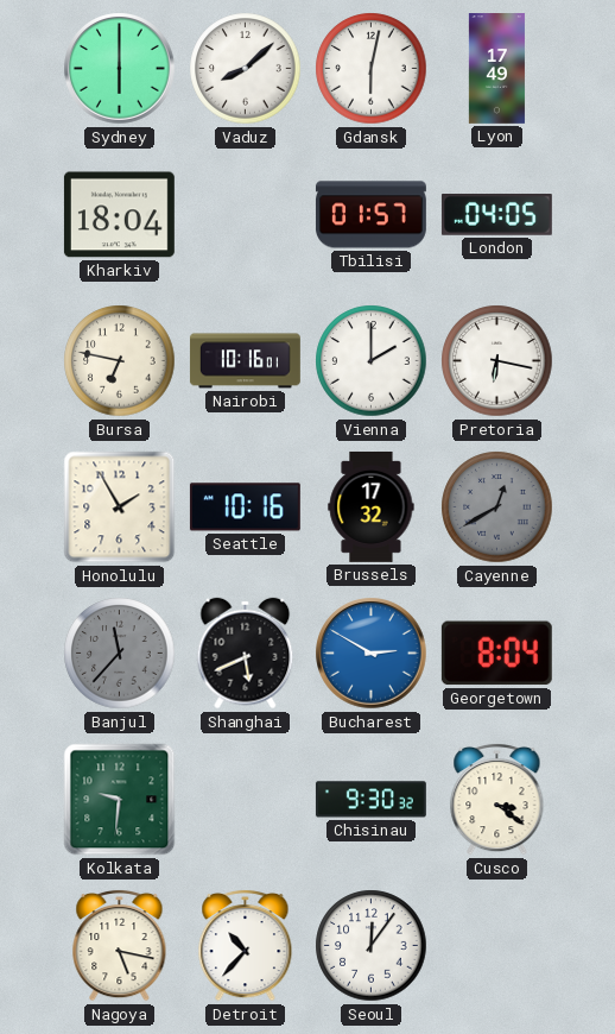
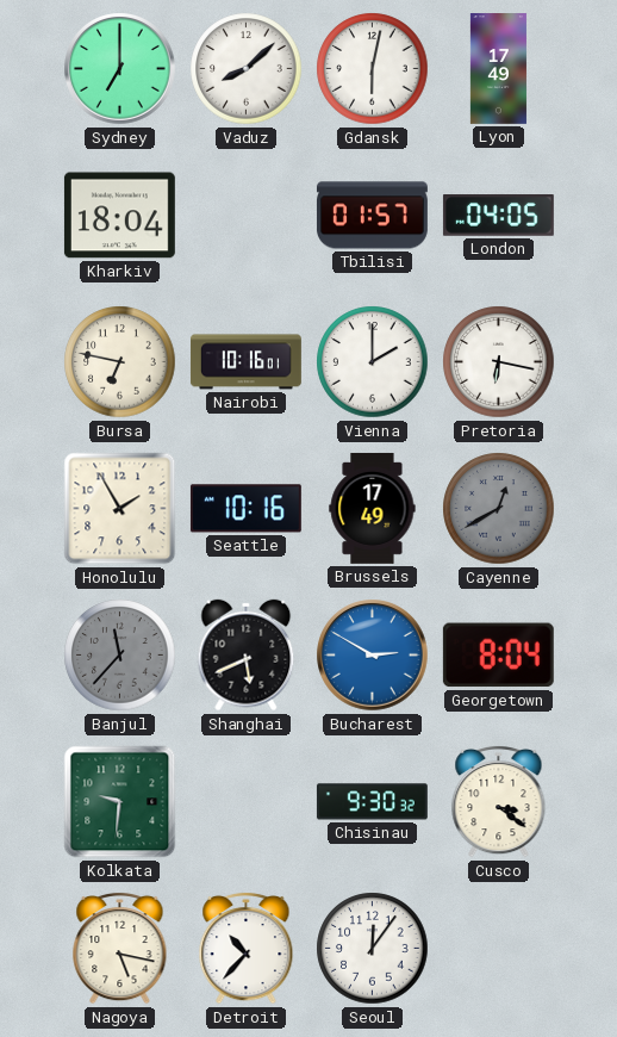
Sydney: 6:00 -> 7:00 (120, 69)
Brussels: 17:32 -> 17:49 (373, 508)
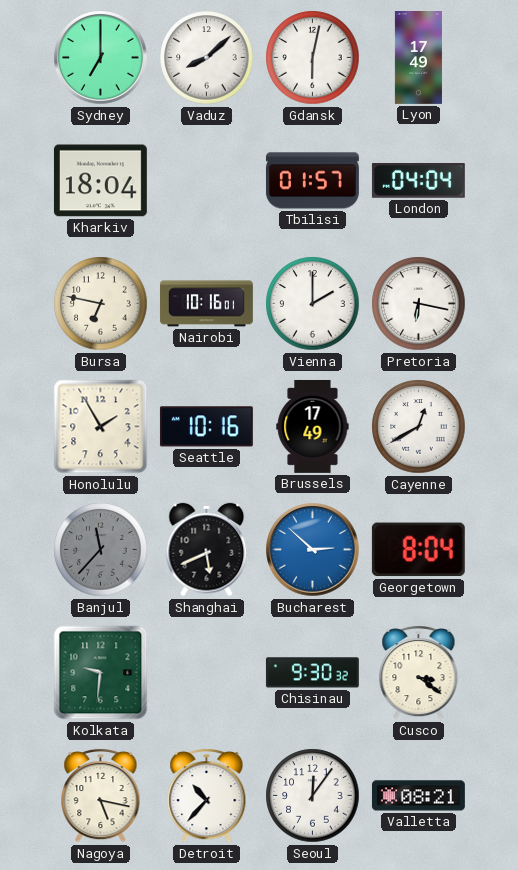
London: 04:05 -> 04:04 (418, 181)
Cayenne dial: grey -> white (419, 427)
Bucharest: 2:50 -> 2:52 (313, 550)
Valletta: none -> 08:21 (418, 796)
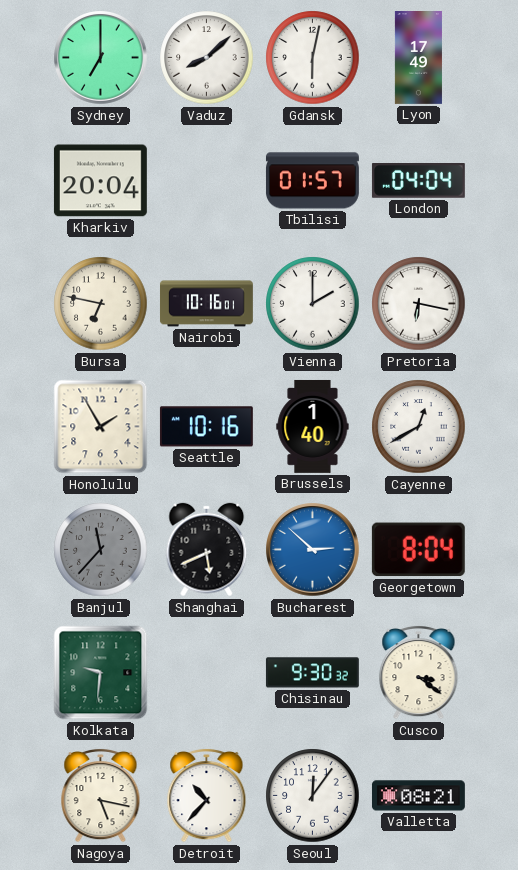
Kharkiv: 18:04 -> 20:04 (100, 181)
Brussels: 17:49 -> 1:40 (313, 426)
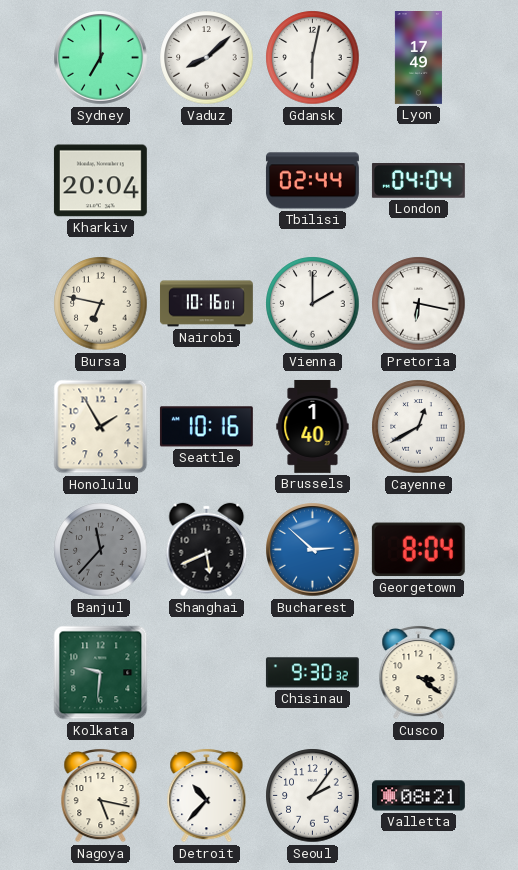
Tbilisi: 01:57 -> 02:44 (312, 181)
Seoul: 12:06 -> 2:06 (313, 796)
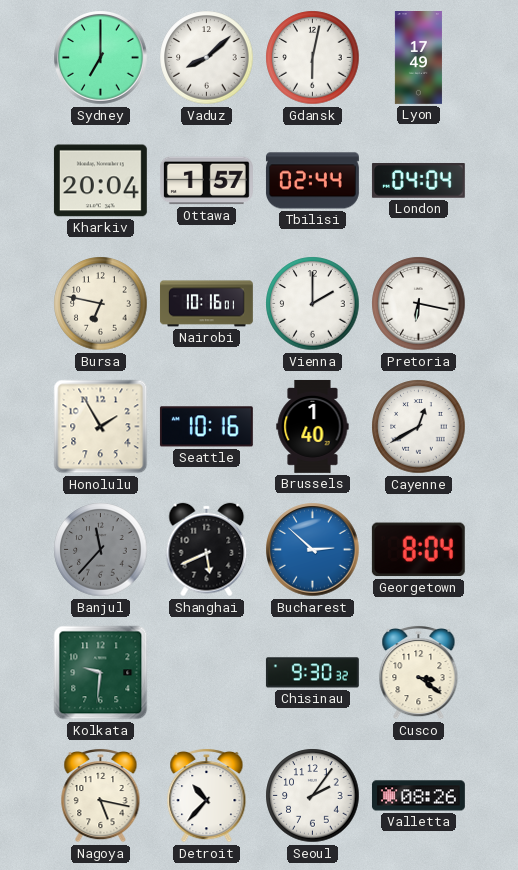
Ottawa: none -> 1:57 (206, 181)
Valletta: 08:21 -> 08:26 (418, 796)
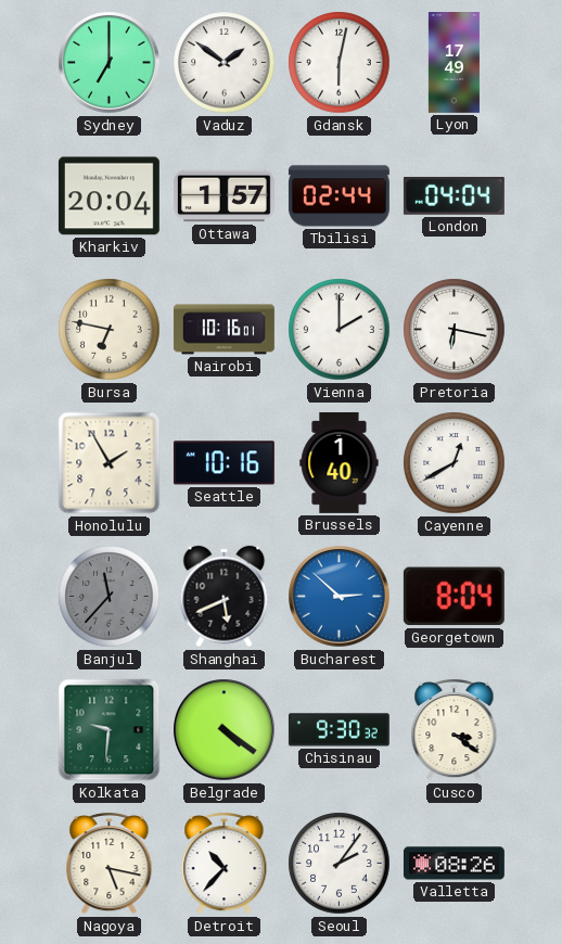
Vaduz: 8:08 -> 1:51 (225, 63)
Belgrade: none -> 4:21 (225, 730)
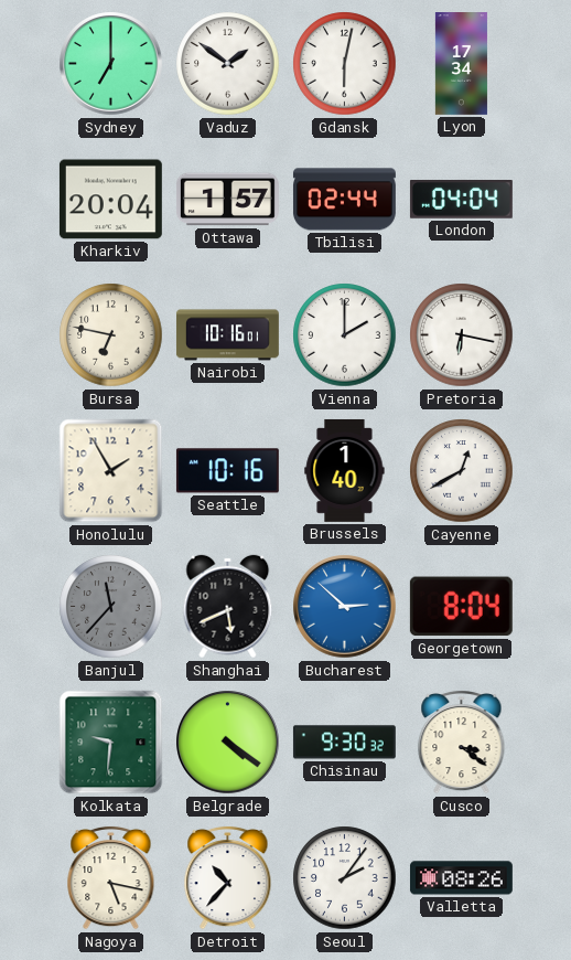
Lyon: 17:49 -> 17:34 (461, 64)
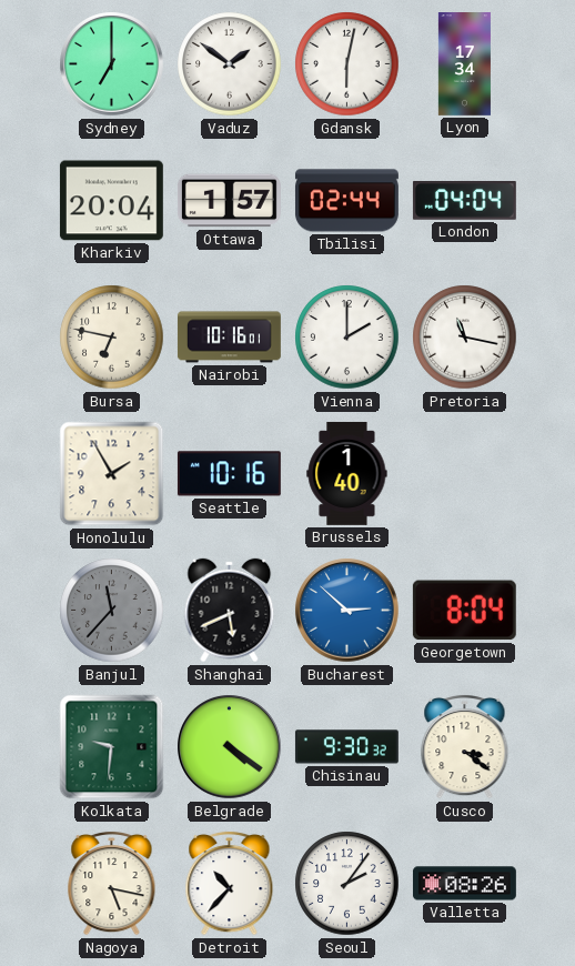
Pretoria: 6:17 -> 11:17 (465, 338)
Cayenne: 12:40 -> none (462, 471)
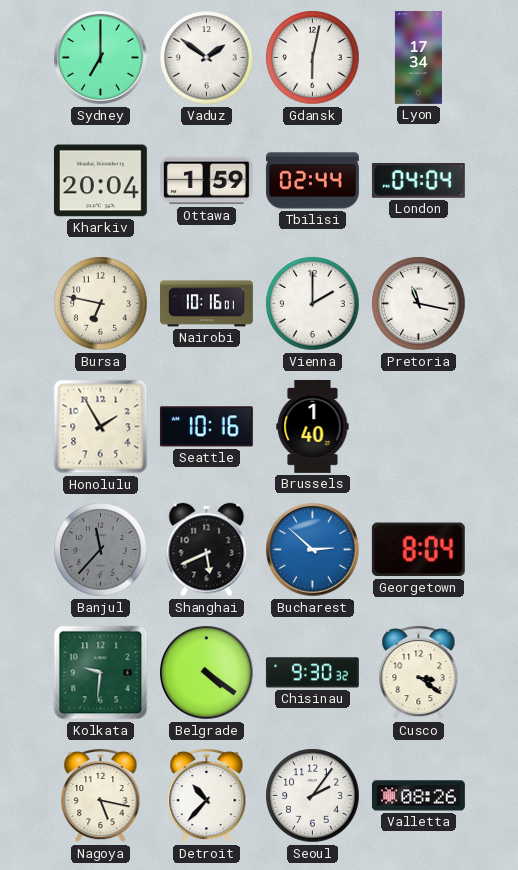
Ottawa: 1:57 -> 1:59 (206, 181)
